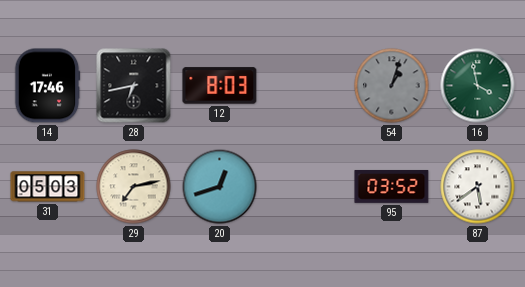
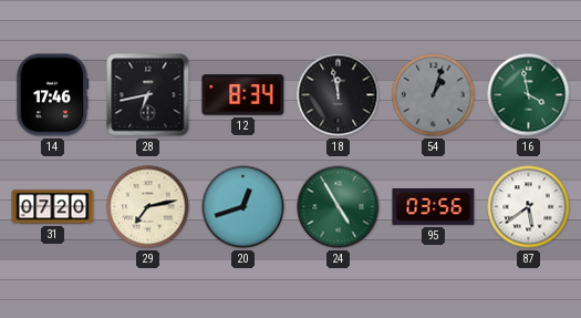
12: 8:03 -> 8:34 (243, 95)
18: none -> 11:58 (339, 95)
31: 05:03 -> 07:20 (53, 207)
24: none -> 4:55 (339, 207)
95: 03:52 -> 03:56 (434, 206)
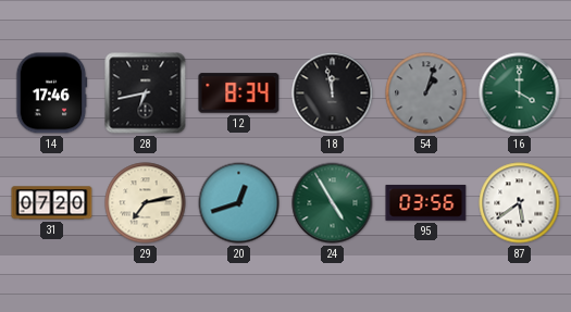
16: 3:58 -> 4:00 (520, 93)
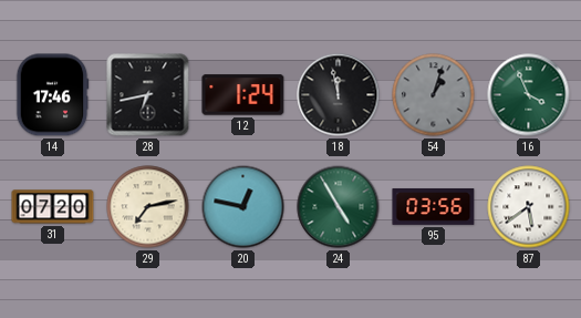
12: 8:34 -> 1:24 (243, 95)
16: 4:00 -> 3:56 (529, 95)
20: 12:42 -> 12:47 (243, 207)
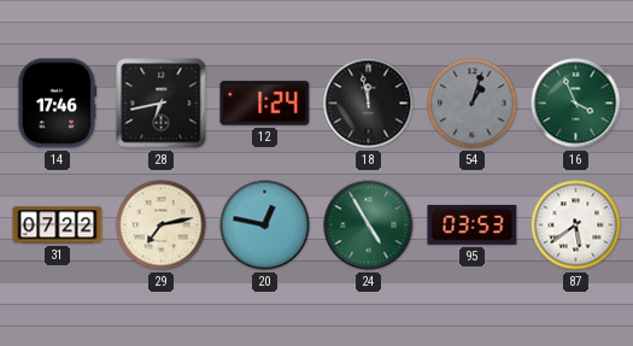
31: 07:20 -> 07:22 (58, 225)
95: 03:56 -> 03:53 (473, 224)
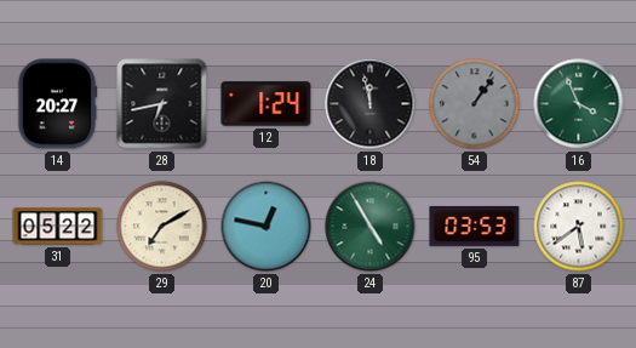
14: 17:46 -> 20:27 (57, 104)
54: 1:03 -> 1:06 (475, 104)
31: 07:22 -> 05:22 (58, 227)
29: 7:13 -> 7:10 (162, 227)
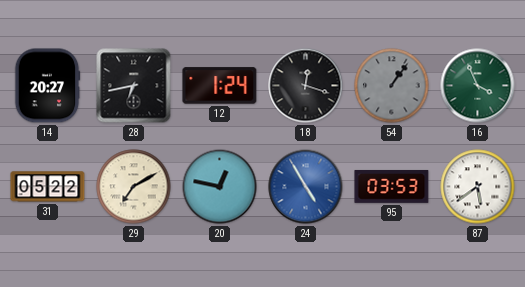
18: 11:58 -> 12:18 (306, 86)
24 dial: green -> blue (306, 187)
